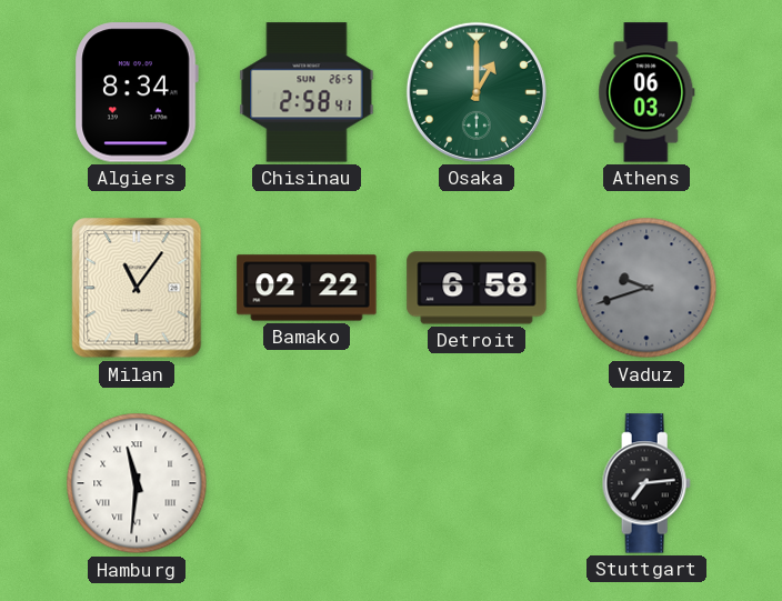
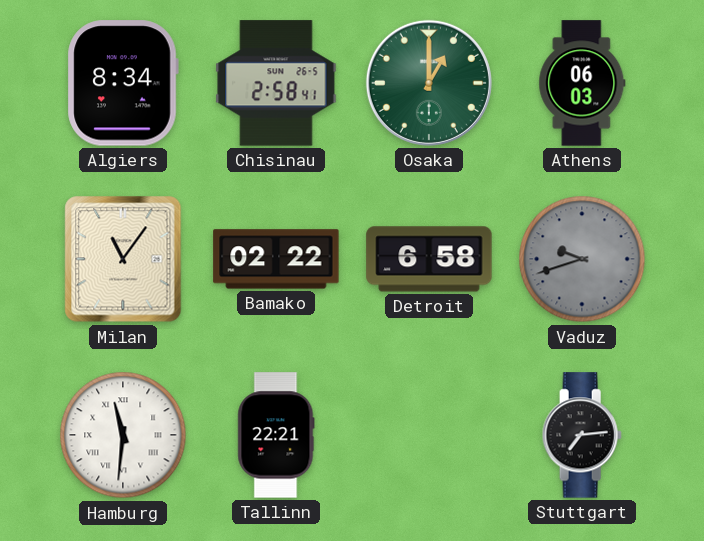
Tallinn: none -> 22:21 (276, 435)
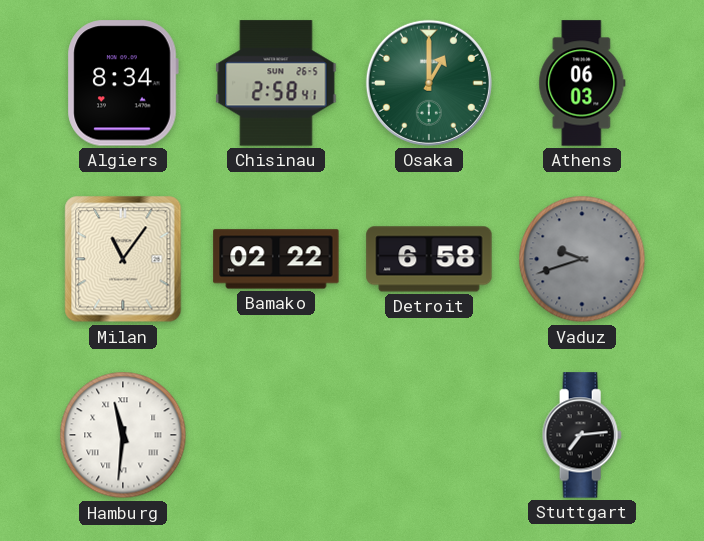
Tallinn: 22:21 -> none (276, 435)
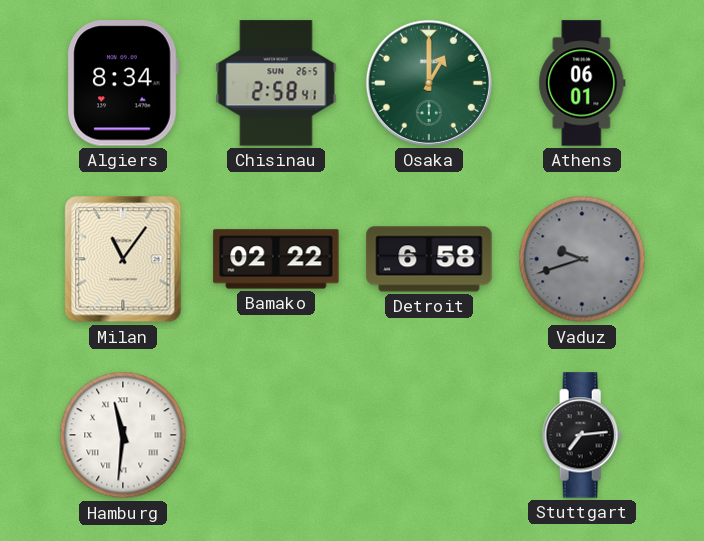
Athens: 06:03 -> 06:01 (582, 83)
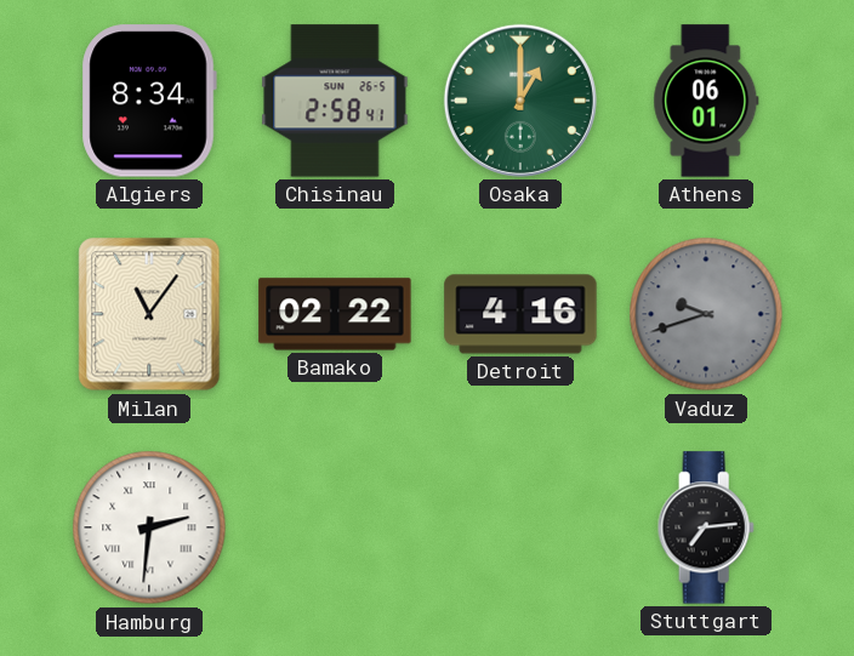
Detroit: 6:58 -> 4:16 (520, 314)
Hamburg: 11:31 -> 2:31 (149, 527)
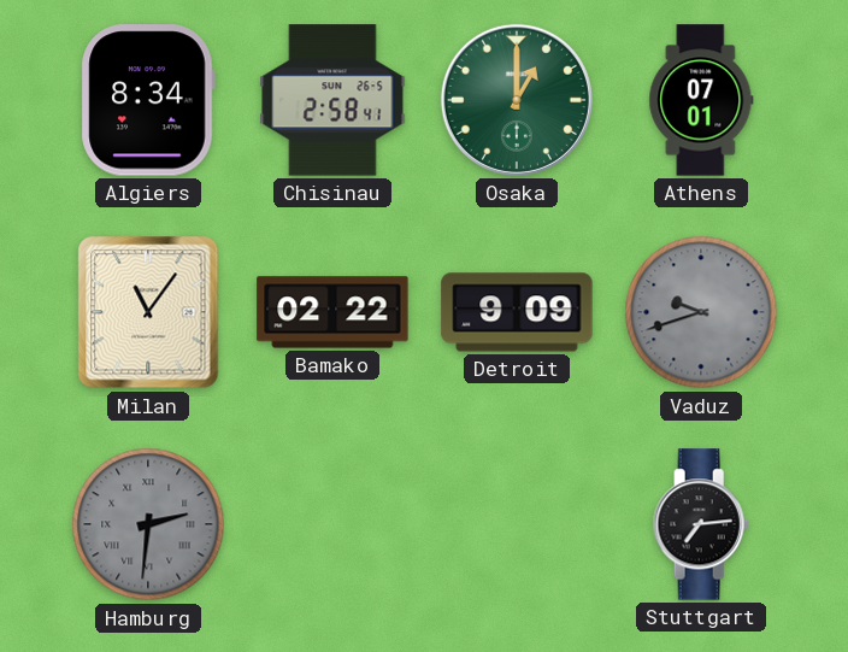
Athens: 06:01 -> 07:01 (701, 100)
Detroit: 4:16 -> 9:09 (517, 312)
Hamburg dial: white -> grey (148, 524)
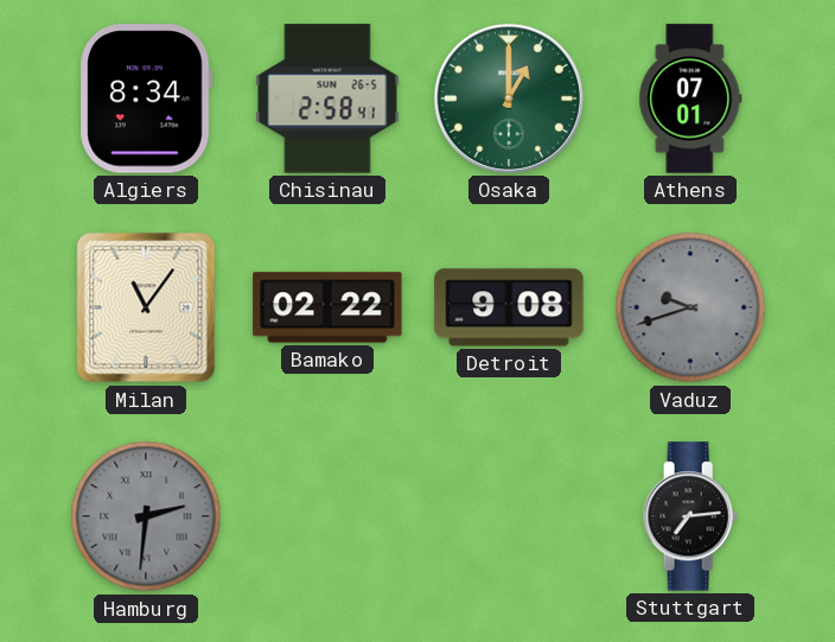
Detroit: 9:09 -> 9:08 (509, 307)
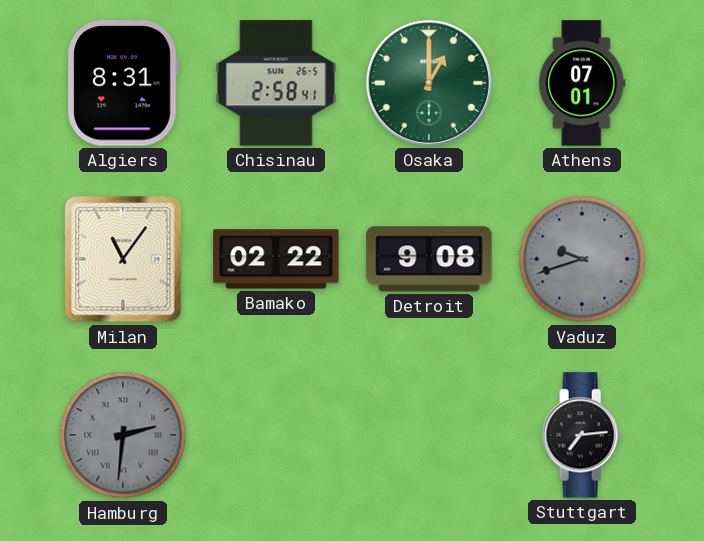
Algiers: 8:34 -> 8:31 (123, 83)
